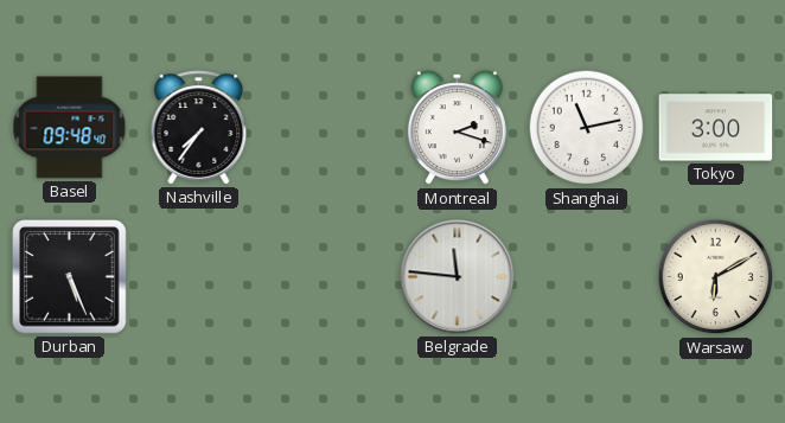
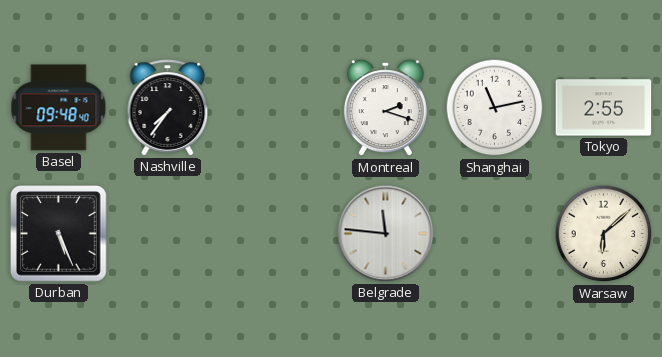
Tokyo: 3:00 -> 2:55 (604, 108)
Warsaw: 6:10 -> 6:08 (604, 234)
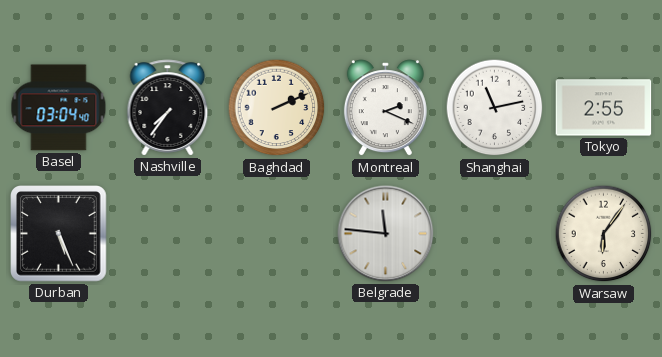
Basel: 09:48 -> 03:04 (59, 108)
Baghdad: none -> 2:11 (277, 108)
Montreal: 2:18 -> 2:19 (385, 108)
Warsaw: 6:08 -> 6:06 (604, 234)
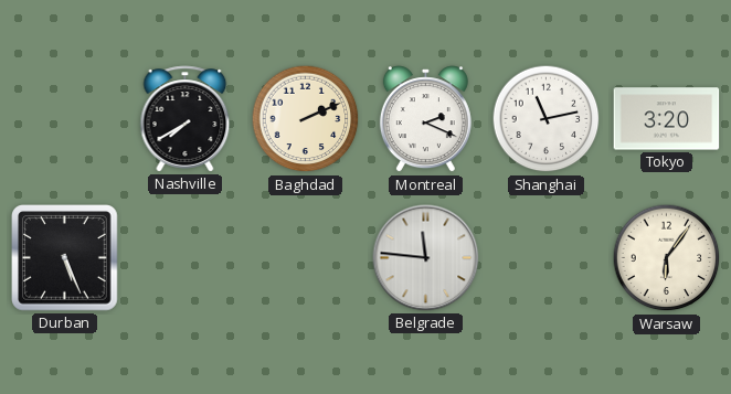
Basel: 03:04 -> none (59, 108)
Nashville: 7:36 -> 7:40 (186, 119)
Tokyo: 2:55 -> 3:20 (667, 119)
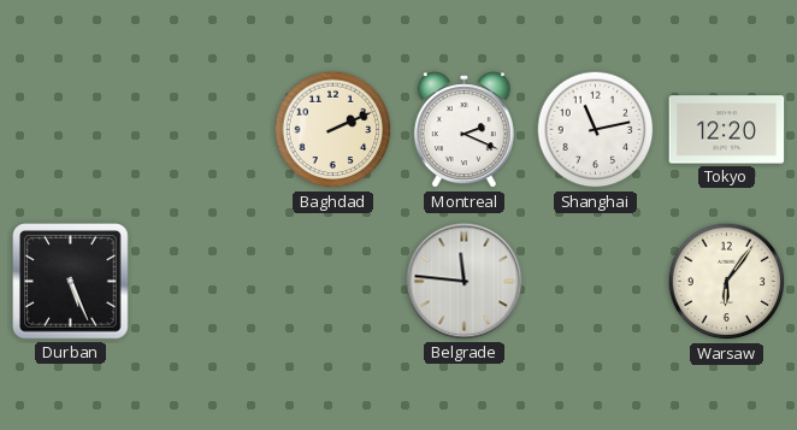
Nashville: 7:40 -> none (186, 119)
Tokyo: 3:20 -> 12:20 (727, 130)
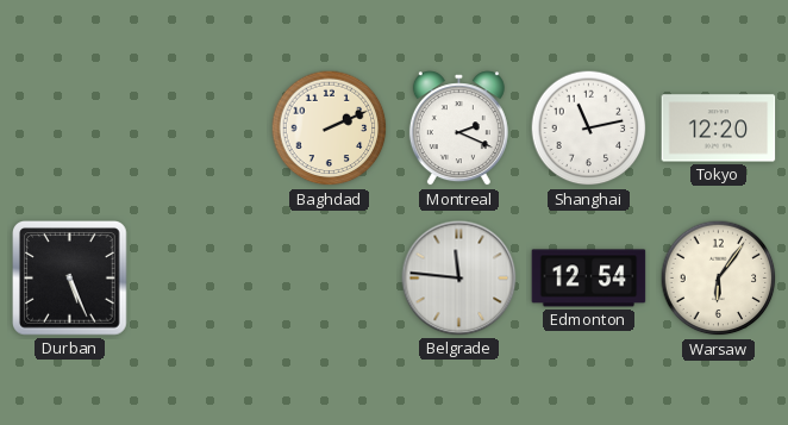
Edmonton: none -> 12:54 (589, 279)
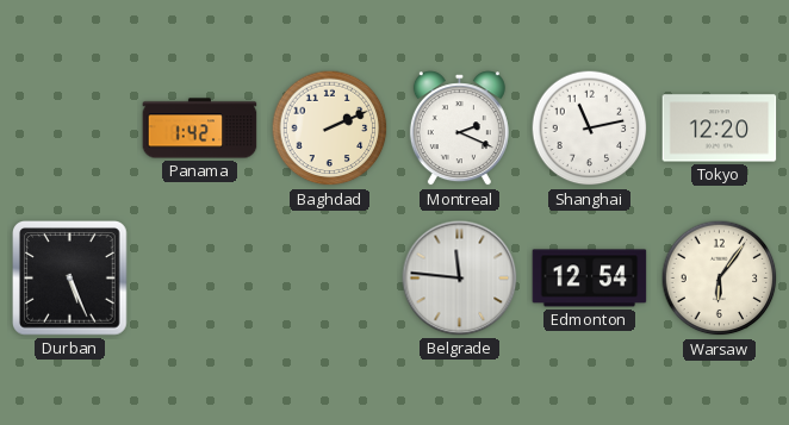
Panama: none -> 1:42 (200, 129)
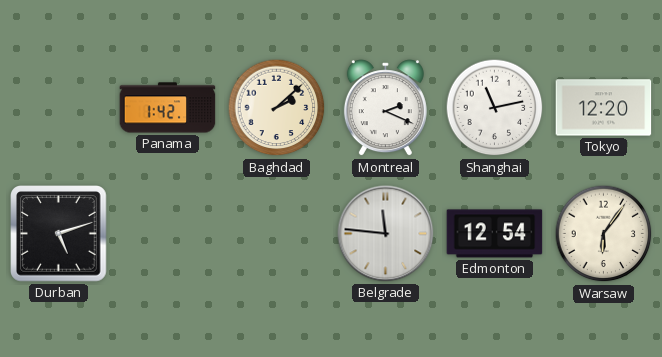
Baghdad: 2:11 -> 2:08 (277, 108)
Durban: 5:26 -> 5:12 (59, 234)
